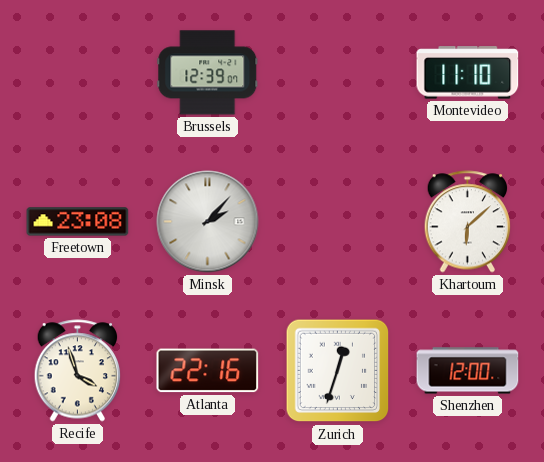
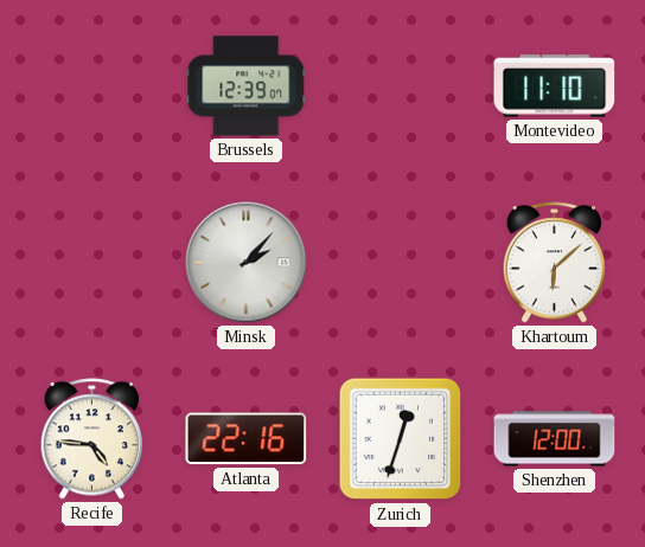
Freetown: 23:08 -> none (78, 222)
Recife: 3:57 -> 4:46 (92, 439)
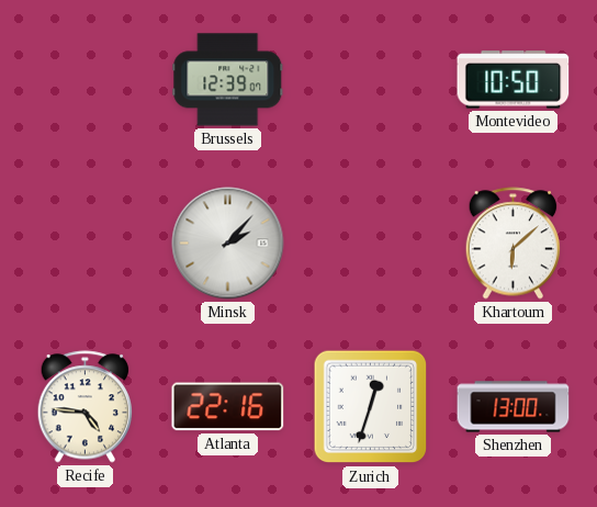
Montevideo: 11:10 -> 10:50 (514, 80)
Shenzhen: 12:00 -> 13:00 (514, 407)
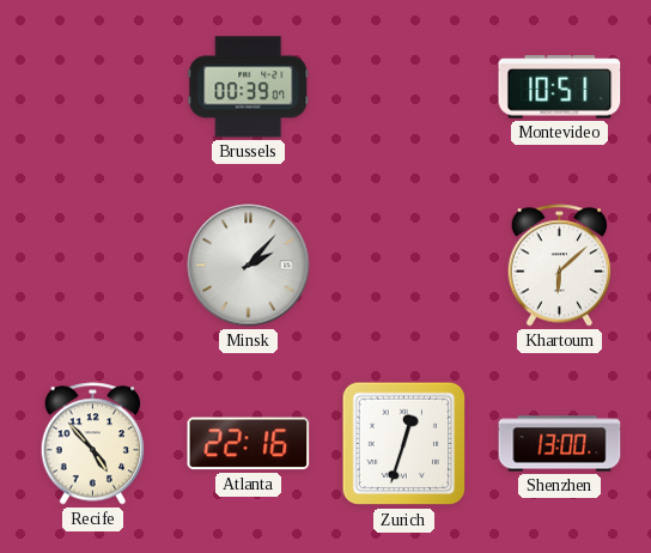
Brussels: 12:39 -> 00:39 (249, 87)
Montevideo: 10:50 -> 10:51 (560, 87)
Recife: 4:46 -> 4:53 (93, 444)
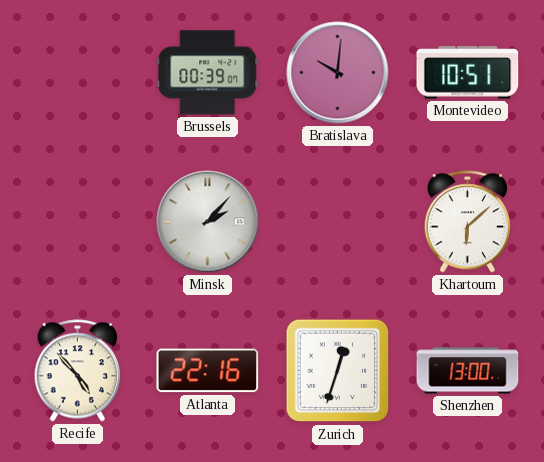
Bratislava: none -> 10:01 (338, 73)
